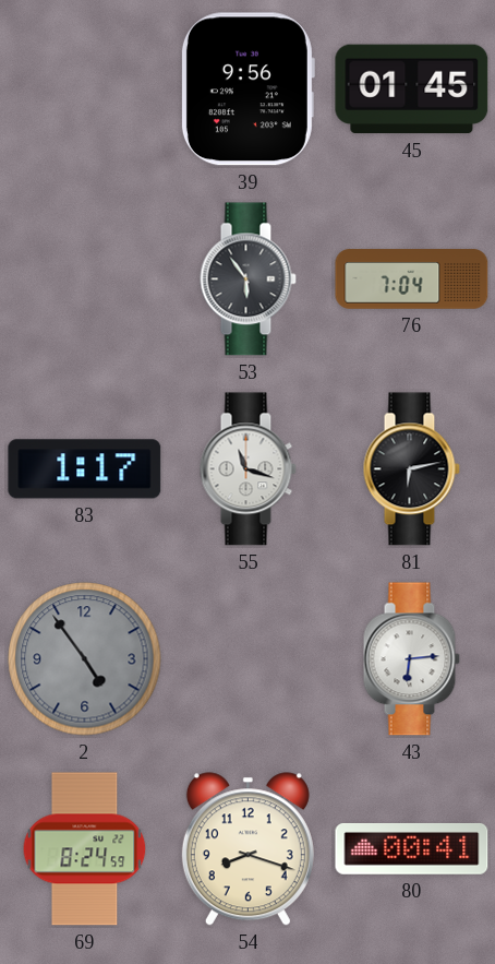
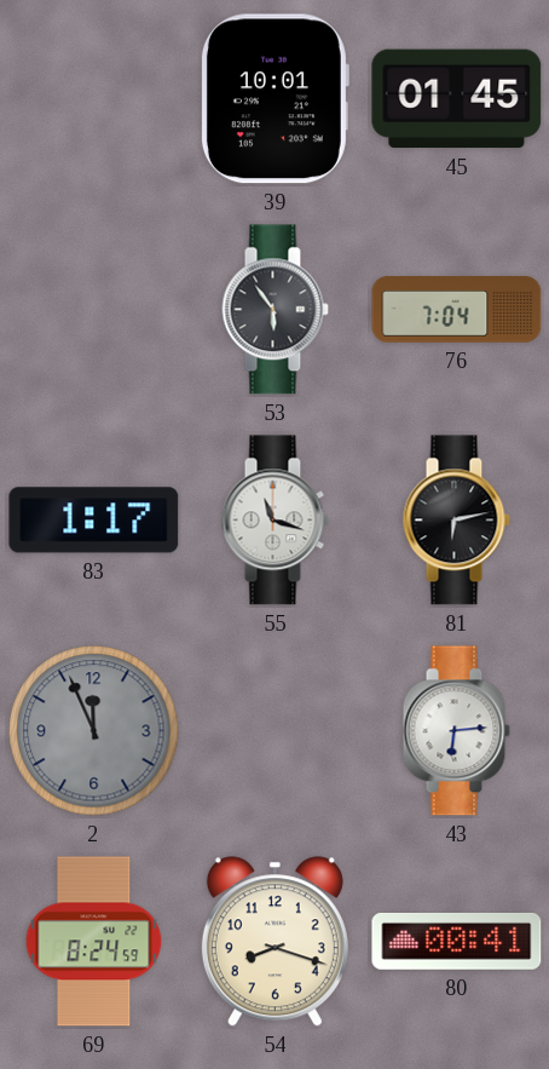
39: 9:56 -> 10:01 (274, 99)
2: 4:54 -> 11:56 (94, 731)
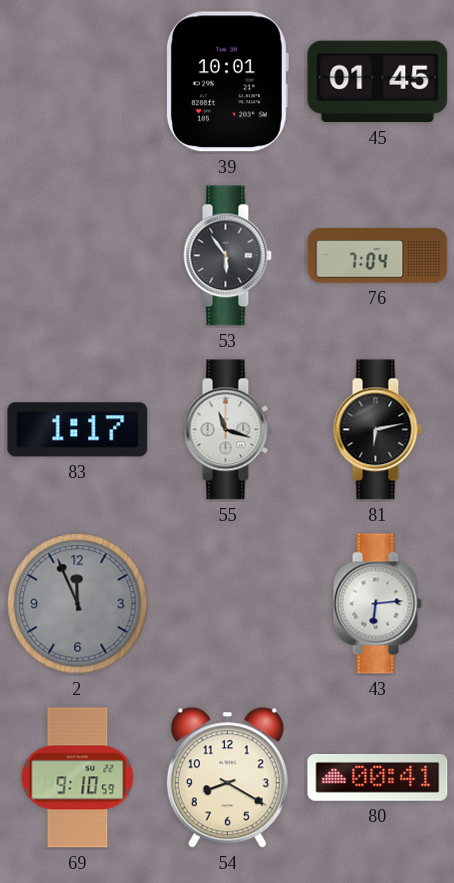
69: 8:24 -> 9:10 (78, 778)
54: 8:18 -> 8:20 (227, 778)
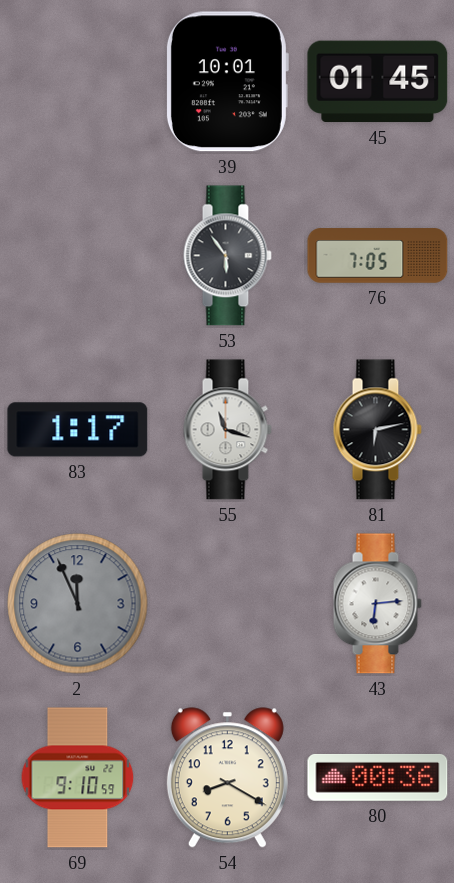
76: 7:04 -> 7:05 (378, 256)
80: 00:41 -> 00:36 (378, 777)
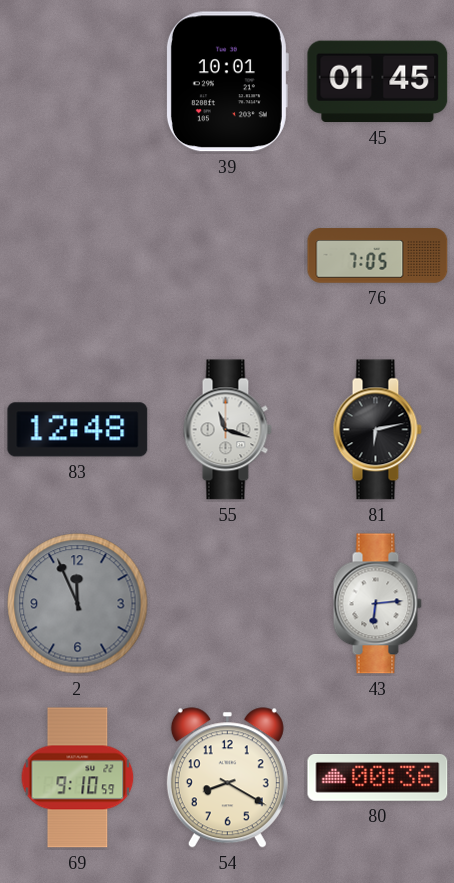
53: 5:54 -> none (227, 256)
83: 1:17 -> 12:48 (78, 430)
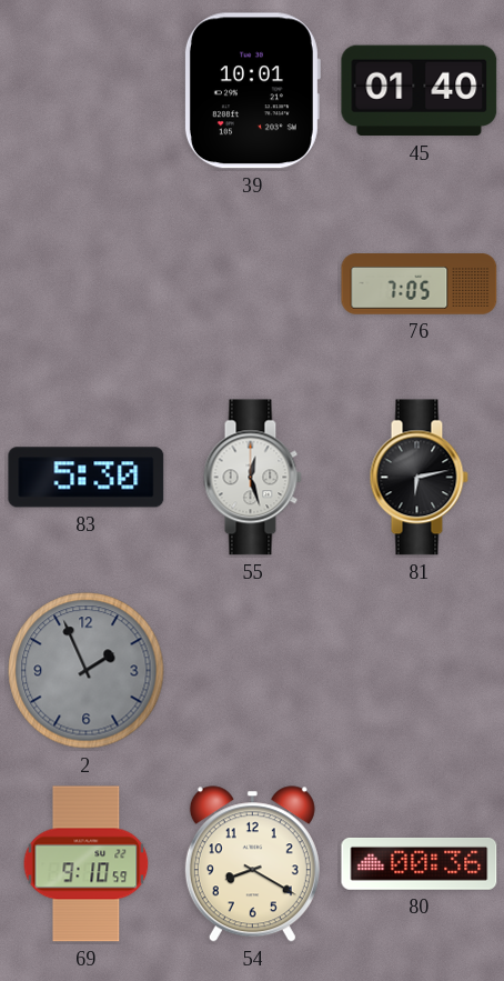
45: 01:45 -> 01:40 (420, 91)
83: 12:48 -> 5:30 (87, 478)
55: 11:18 -> 12:27 (252, 478)
2: 11:56 -> 1:56 (87, 671)
43: 6:14 -> none (377, 604)
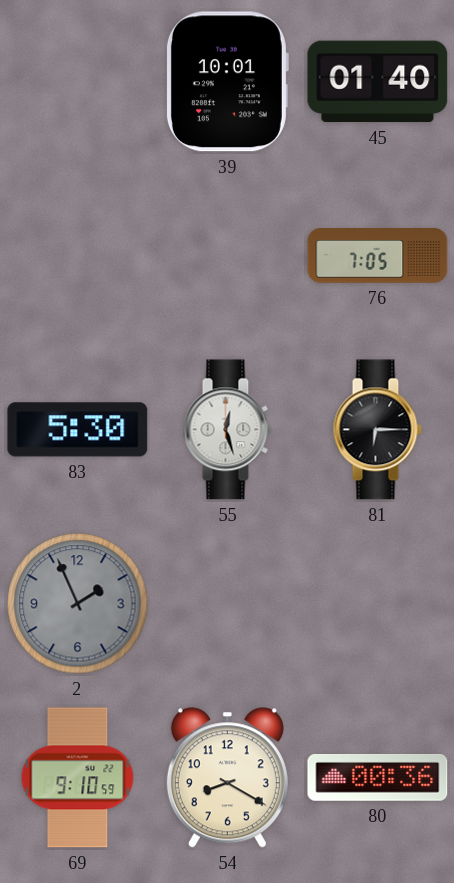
81: 6:13 -> 6:15 (377, 430)
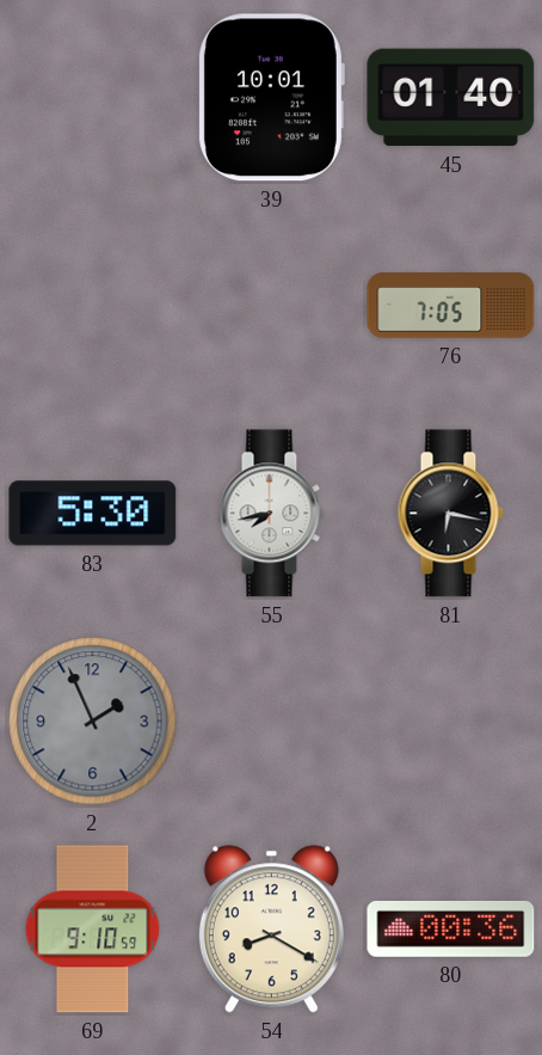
55: 12:27 -> 7:43 (271, 514)
81: 6:15 -> 6:17 (450, 514)
